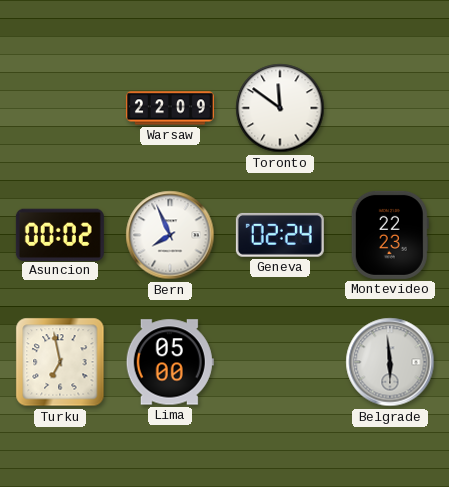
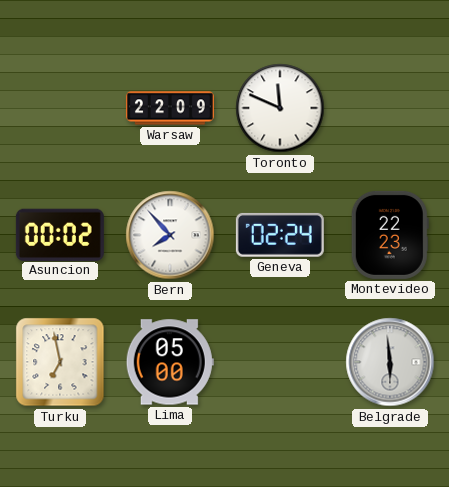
Toronto: 11:51 -> 11:49 (280, 108)
Bern: 7:56 -> 7:53 (170, 235)
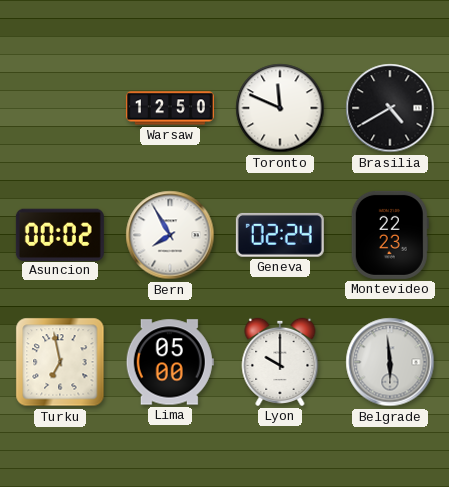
Warsaw: 22:09 -> 12:50 (170, 108)
Brasilia: none -> 4:40 (390, 108)
Bern: 7:53 -> 7:55 (170, 235)
Lyon: none -> 10:00 (280, 362)
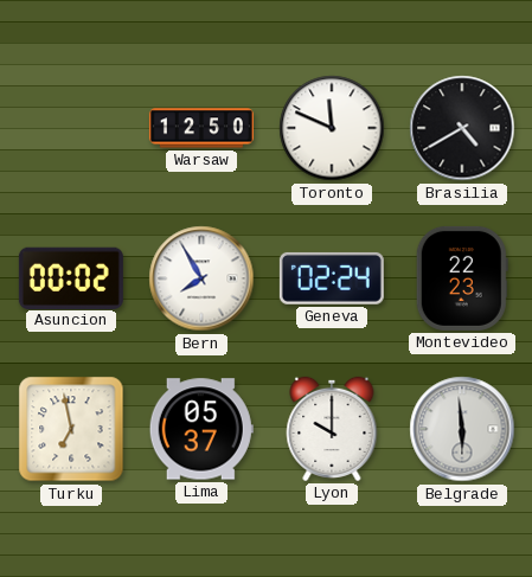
Lima: 05:00 -> 05:37 (201, 429)
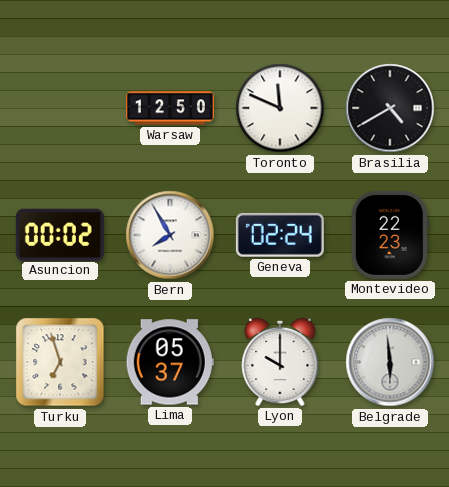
Turku: 6:58 -> 6:57 (60, 362)
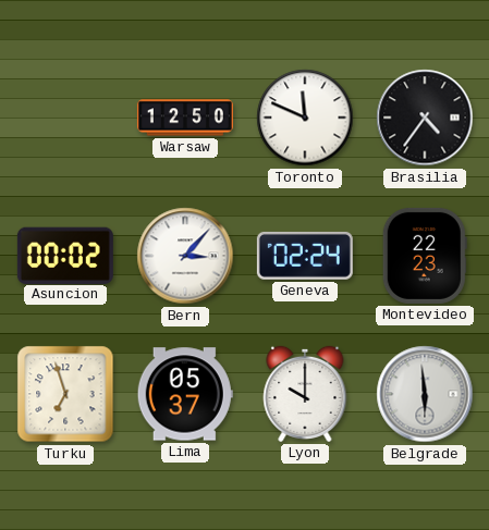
Brasilia: 4:40 -> 4:36 (425, 118)
Bern: 7:55 -> 3:07 (185, 256)
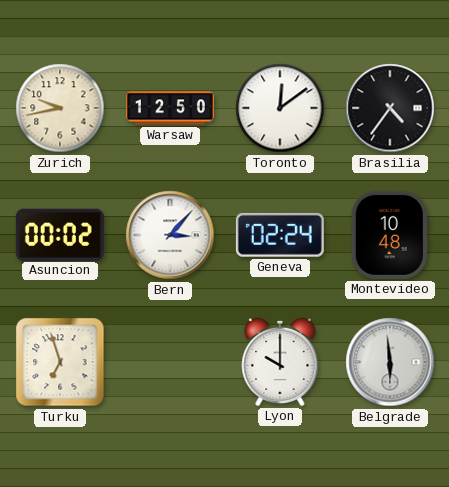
Zurich: none -> 9:43 (60, 108)
Toronto: 11:49 -> 12:09 (280, 108)
Montevideo: 22:23 -> 10:48 (390, 235)
Lima: 05:37 -> none (185, 394)
